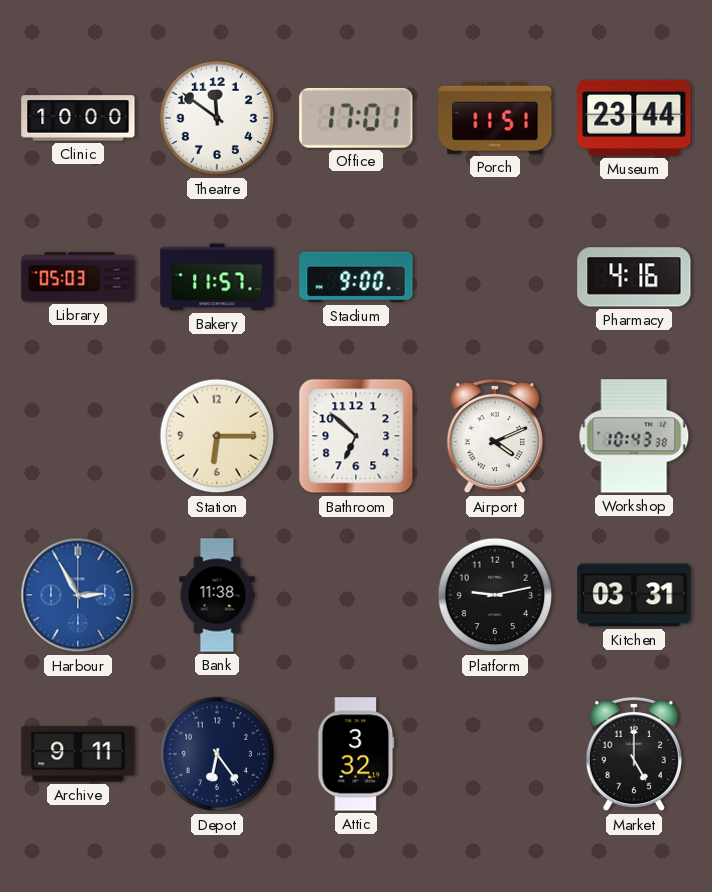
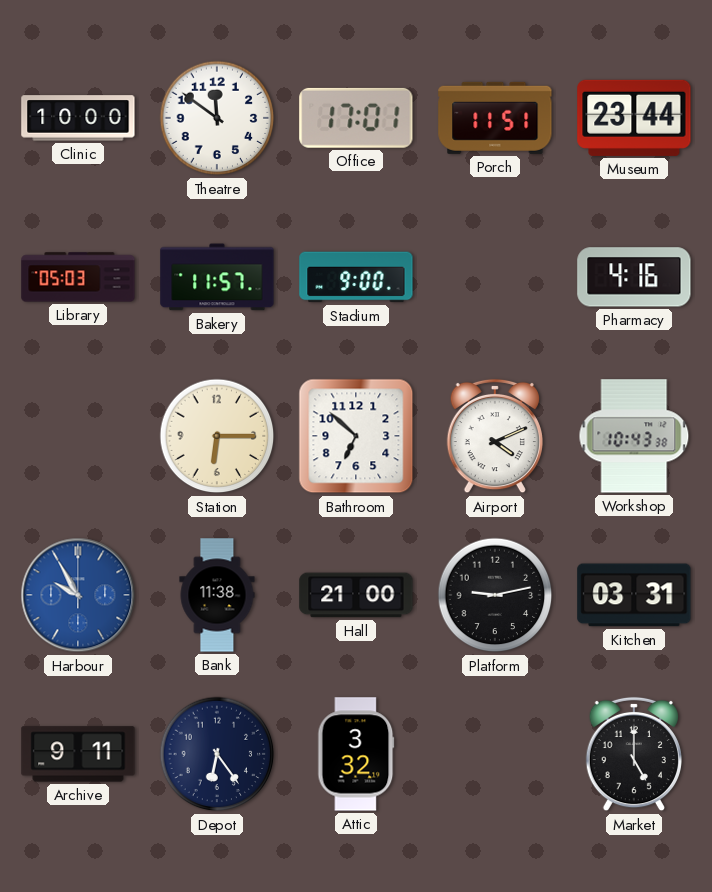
Harbour: 2:55 -> 9:55 (78, 595)
Hall: none -> 21:00 (356, 595)
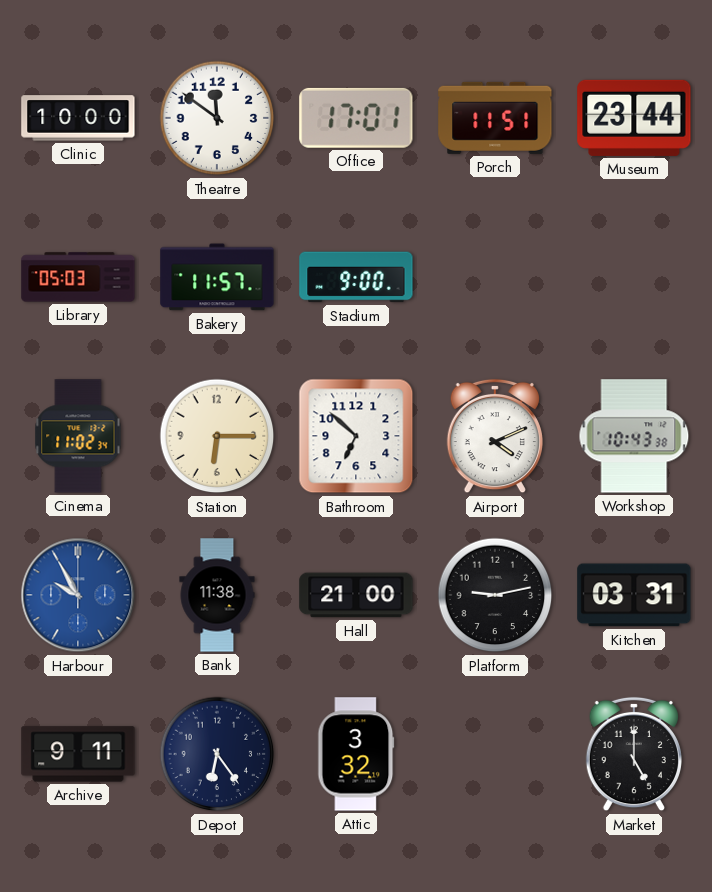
Pharmacy: 4:16 -> none (634, 277)
Cinema: none -> 11:02 (78, 436)
